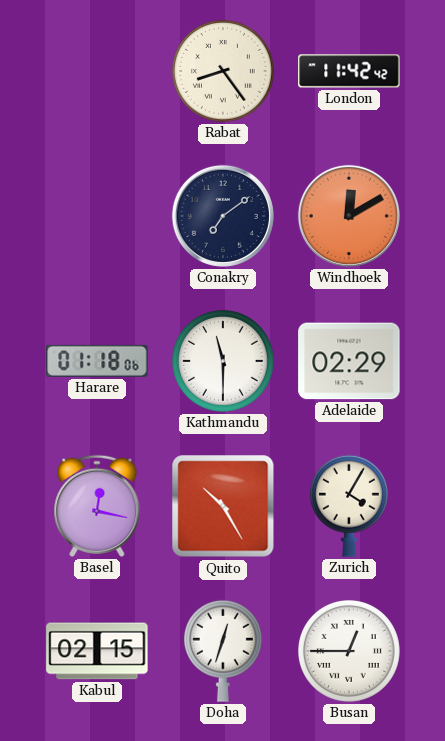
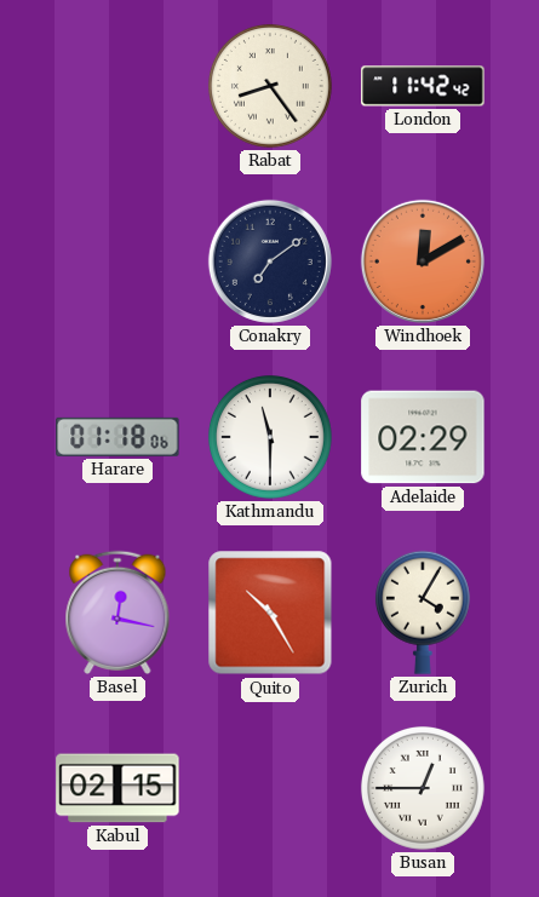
Doha: 12:33 -> none (223, 651)
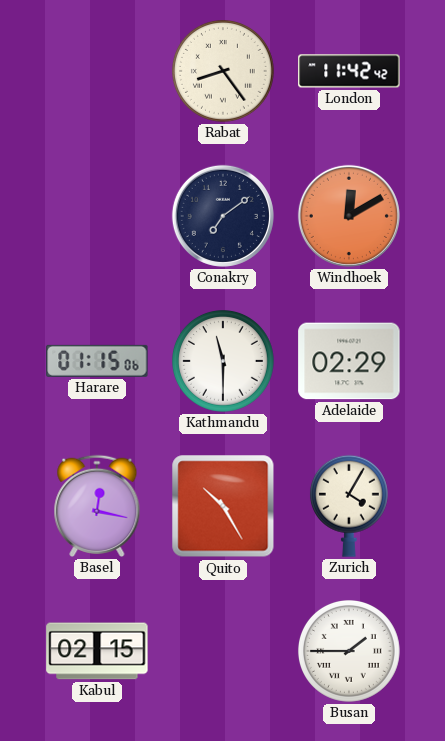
Harare: 01:18 -> 01:15 (97, 361)
Busan: 12:45 -> 1:45 (349, 652)
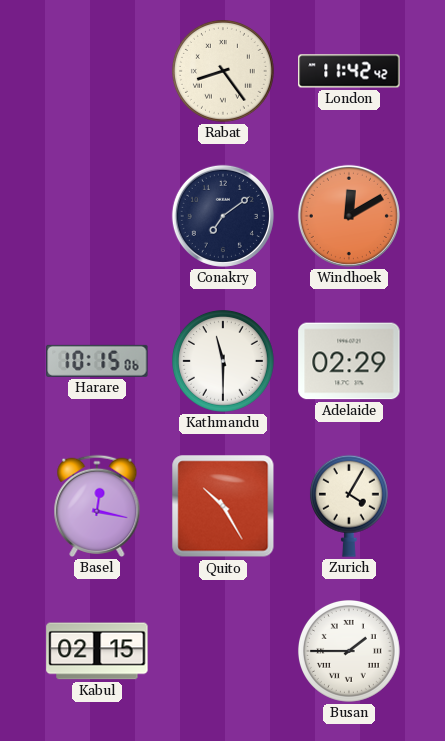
Harare: 01:15 -> 10:15 (97, 361)
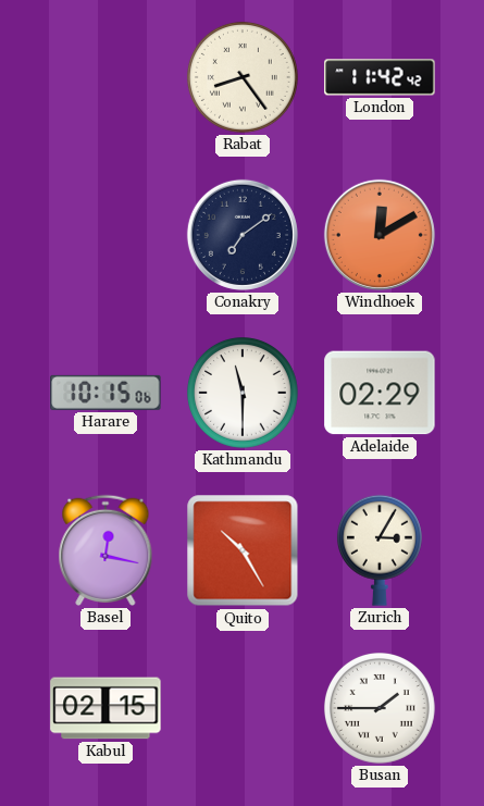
Zurich: 4:05 -> 3:05 (380, 550)
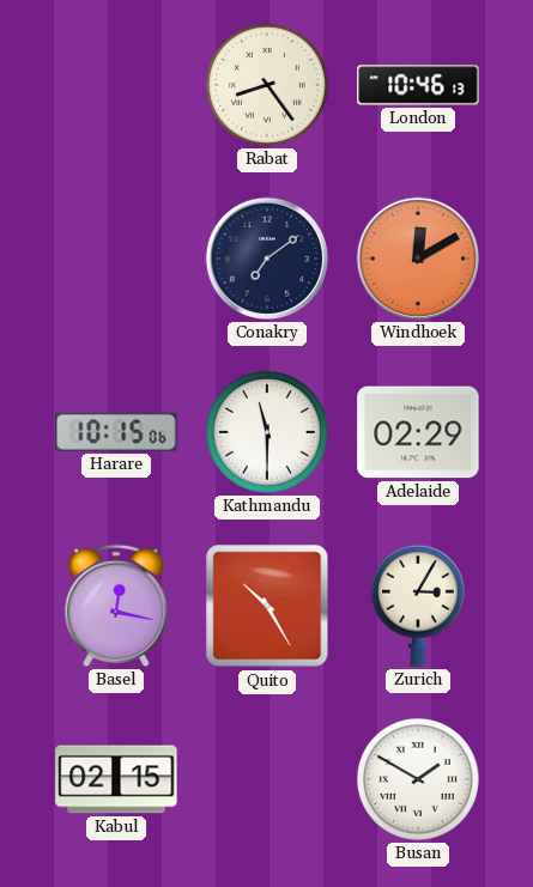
London: 11:42 -> 10:46 (418, 85)
Busan: 1:45 -> 1:50 (418, 780)
